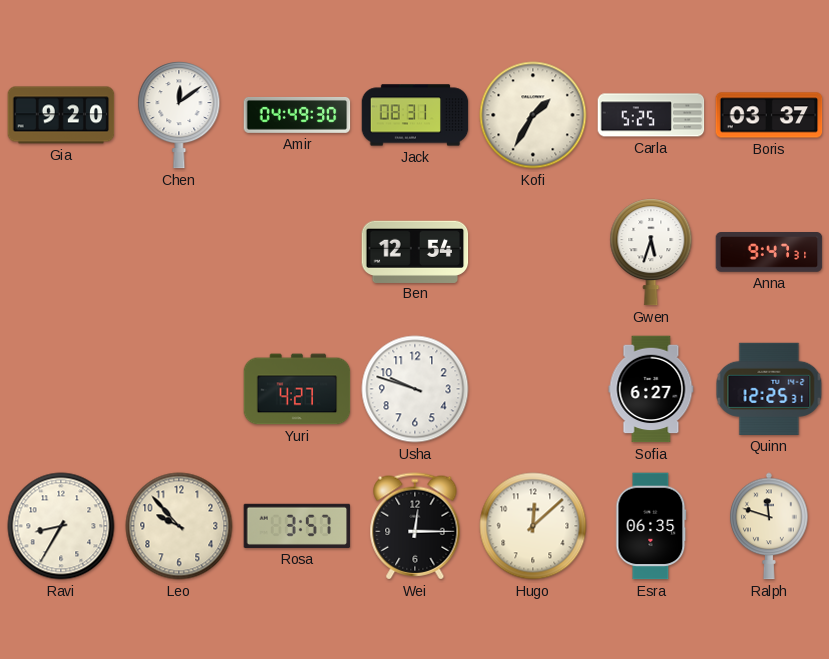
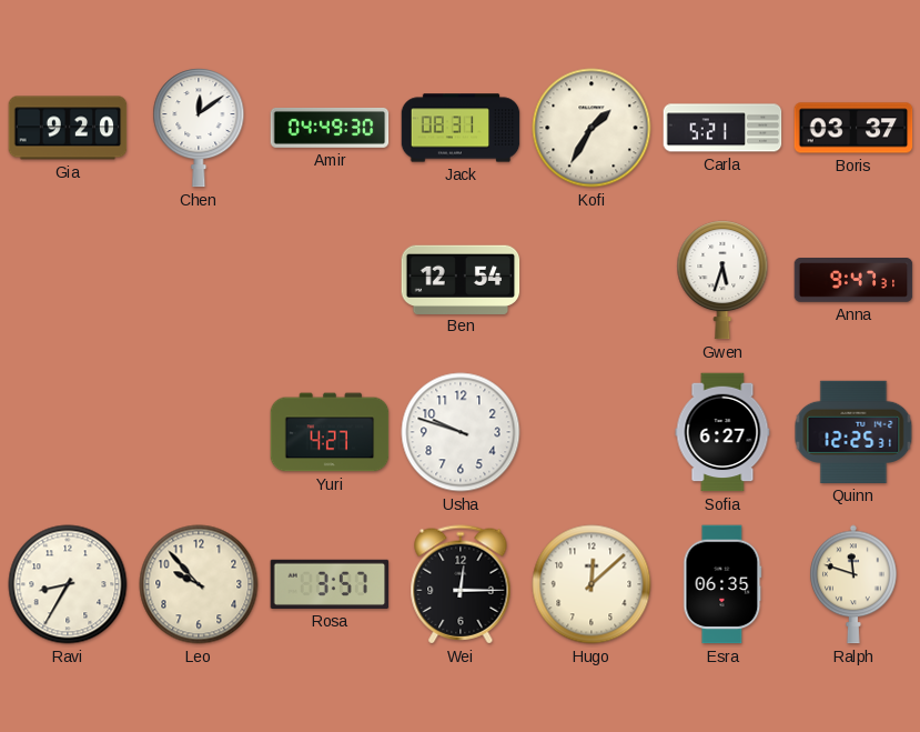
Carla: 5:25 -> 5:21 (722, 128)
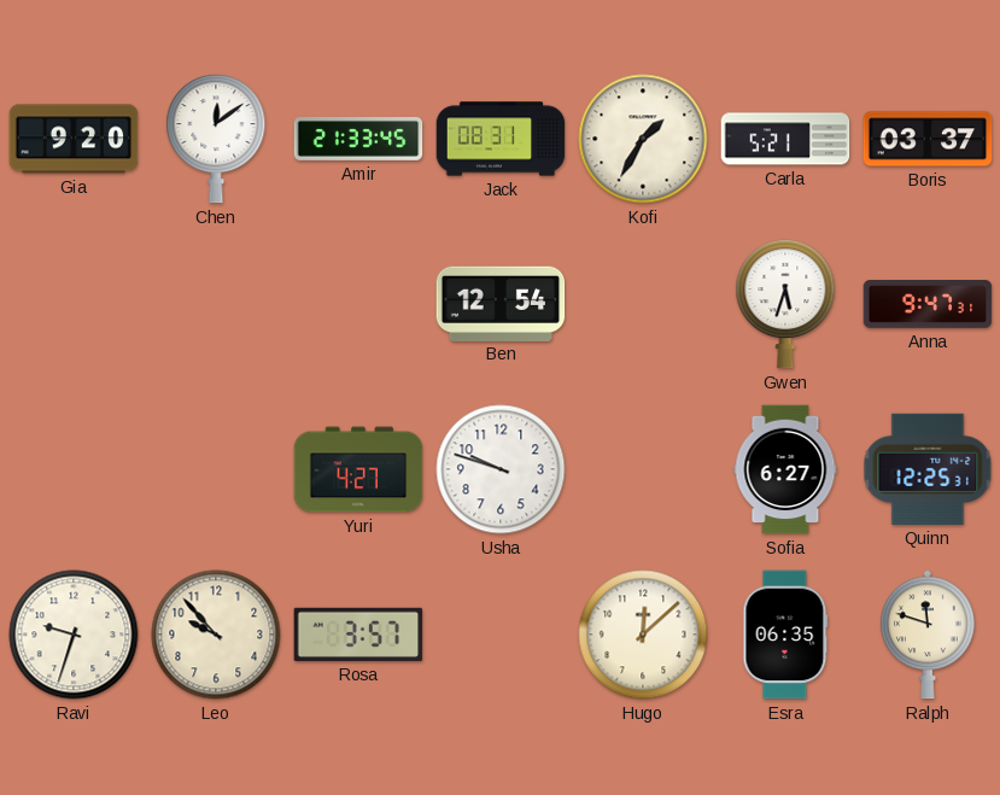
Amir: 04:49 -> 21:33 (358, 139)
Ravi: 8:35 -> 9:33 (74, 635)
Wei: 12:15 -> none (461, 584)
